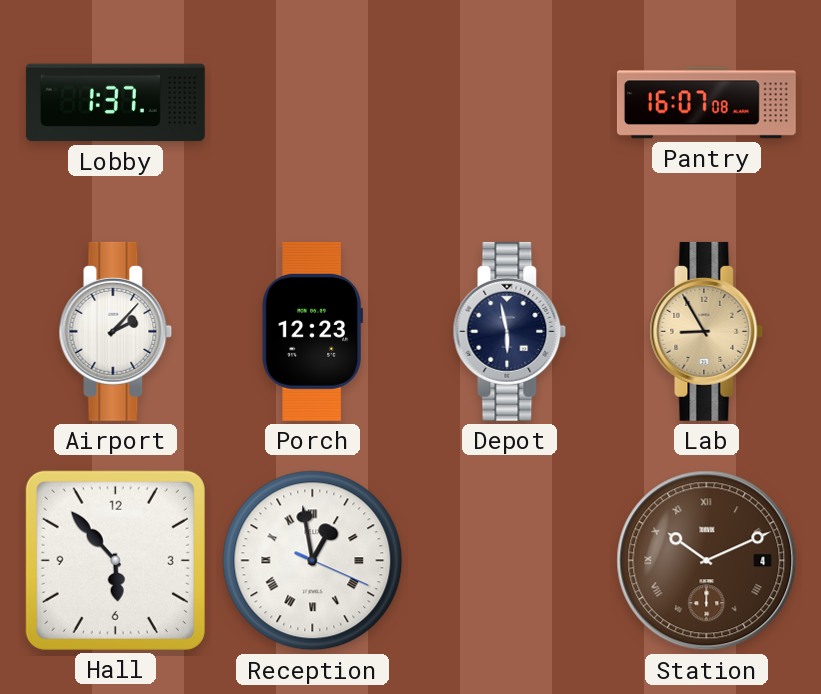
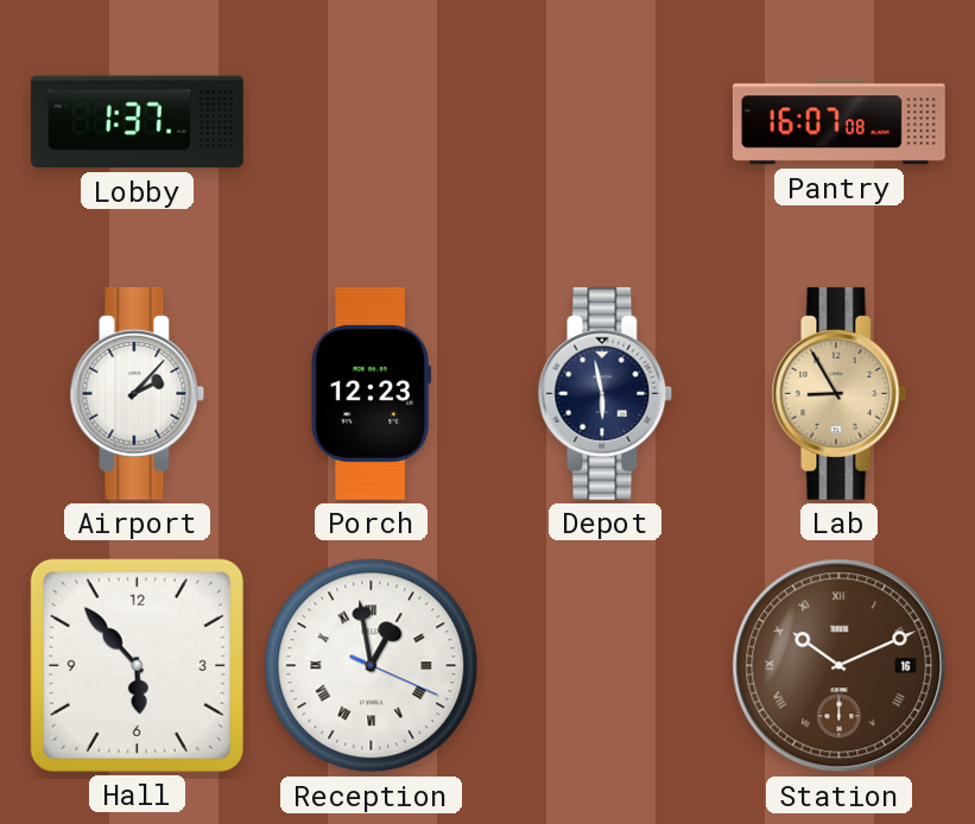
Station date: 4 -> 16 (840, 666)
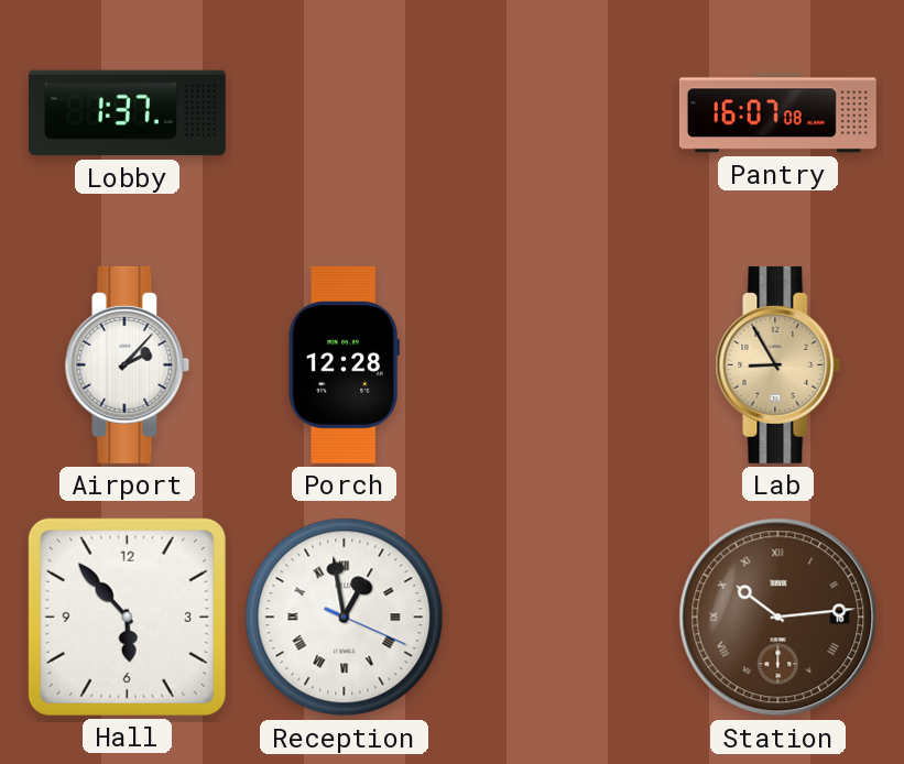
Porch: 12:23 -> 12:28 (344, 364)
Depot: 5:58 -> none (606, 393)
Station: 10:11 -> 10:14 (778, 618)
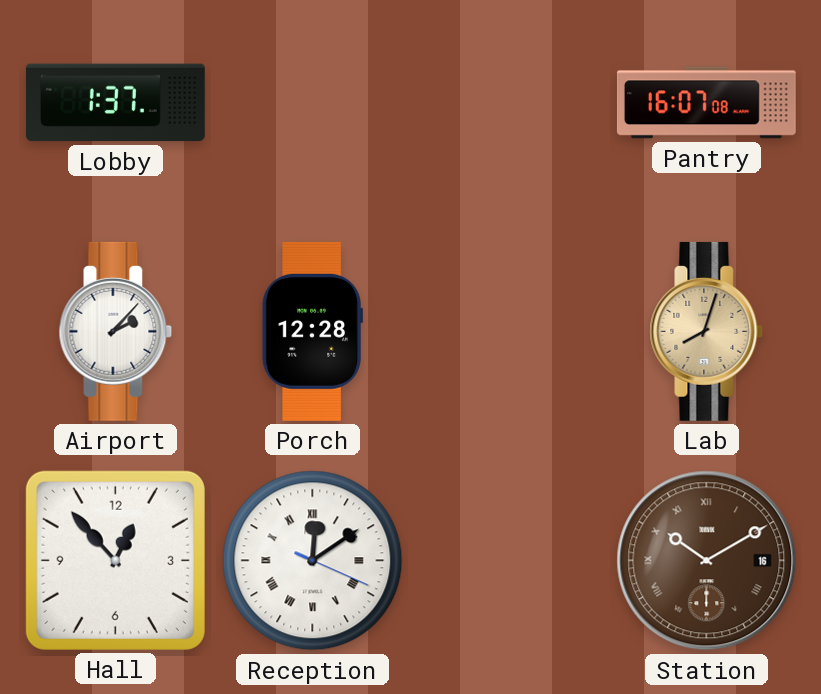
Lab: 8:55 -> 8:03 (707, 331)
Hall: 5:53 -> 12:53 (115, 560)
Reception: 12:58 -> 12:09 (313, 561)
Station: 10:14 -> 10:10 (707, 561)
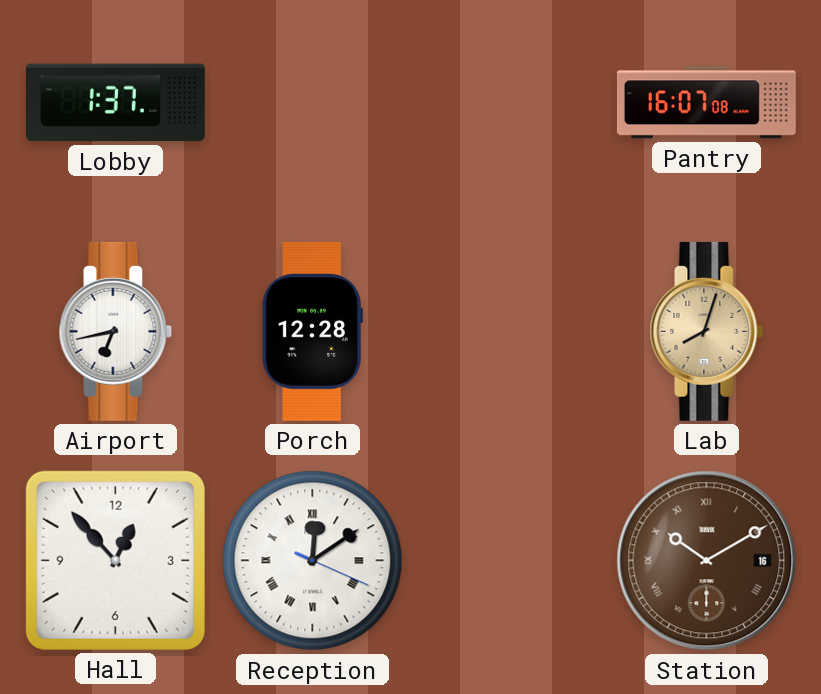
Airport: 2:07 -> 6:43 (116, 331)
